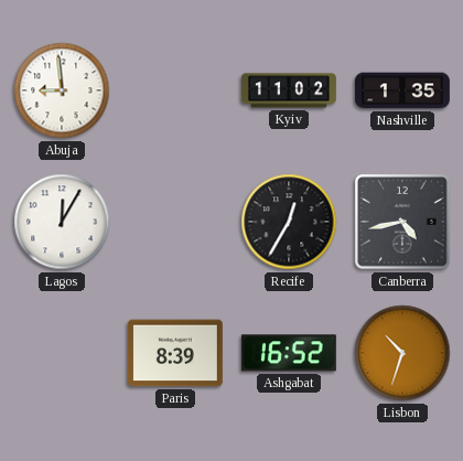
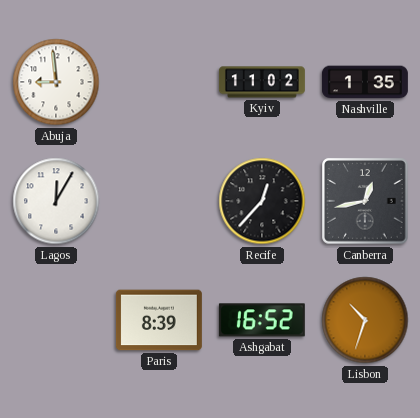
Recife: 12:35 -> 12:37 (262, 201)
Canberra: 4:43 -> 12:43 (365, 201)
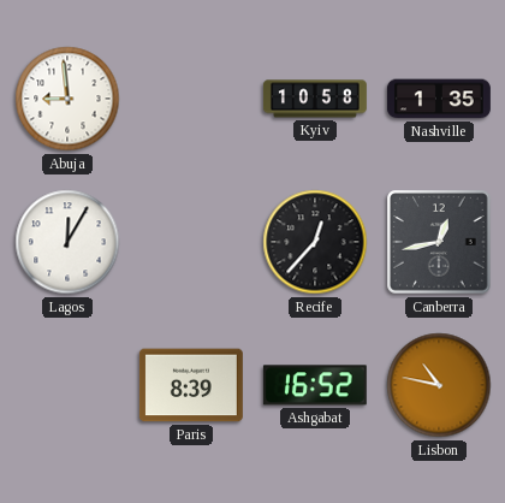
Kyiv: 11:02 -> 10:58 (315, 99)
Lisbon: 10:33 -> 10:47 (439, 385)
